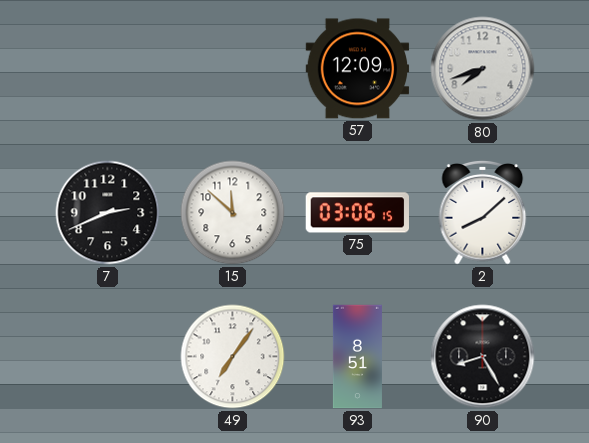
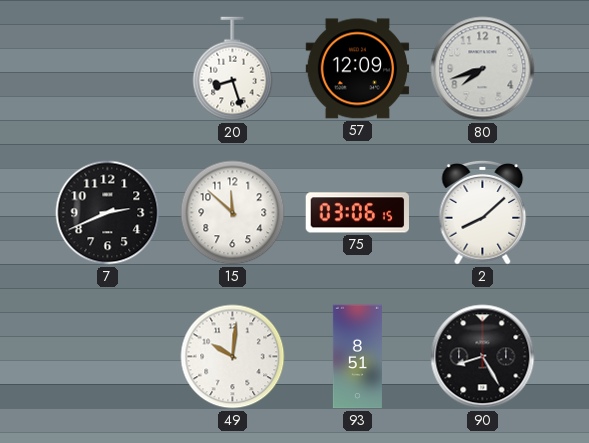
20: none -> 8:27 (233, 69)
49: 7:06 -> 10:01 (233, 357)
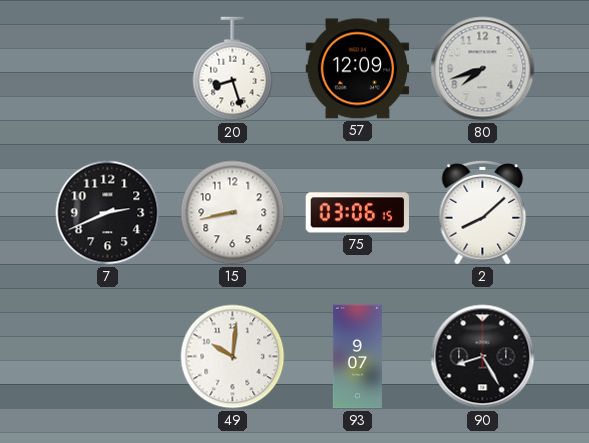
15: 11:52 -> 8:43 (233, 213)
93: 8:51 -> 9:07 (357, 357)
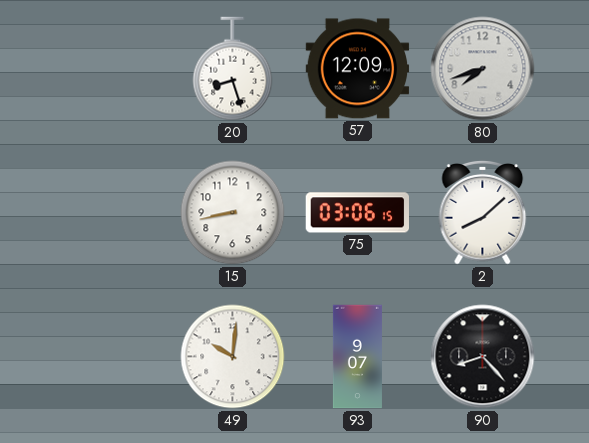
7: 2:41 -> none (108, 213)
90: 8:25 -> 8:23 (483, 357)
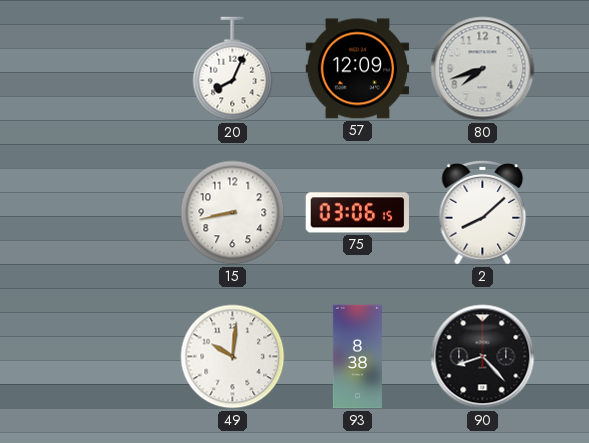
20: 8:27 -> 8:04 (233, 69)
93: 9:07 -> 8:38 (357, 357)
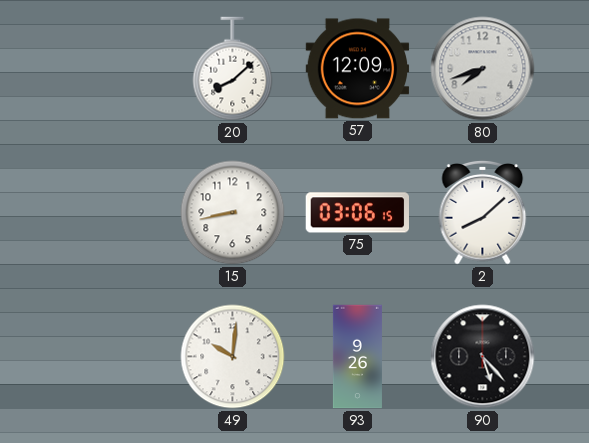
20: 8:04 -> 8:08 (233, 69)
93: 8:38 -> 9:26 (357, 357)
90: 8:23 -> 5:23 (483, 357)
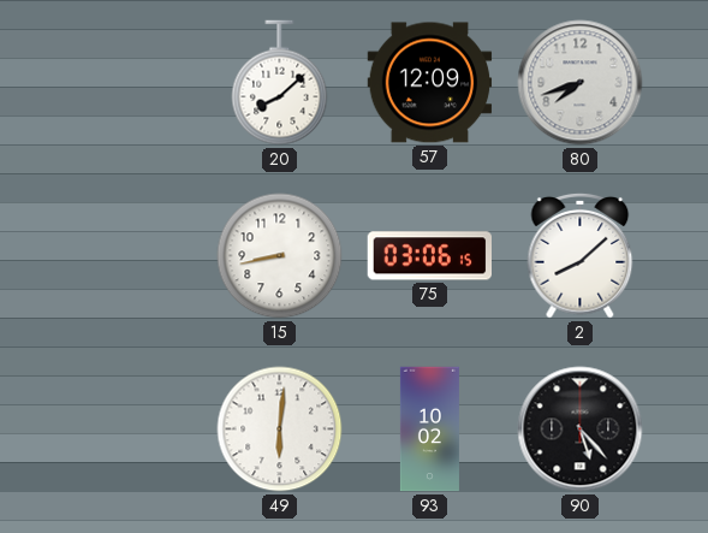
49: 10:01 -> 6:01 (280, 430)
93: 9:26 -> 10:02 (429, 430)
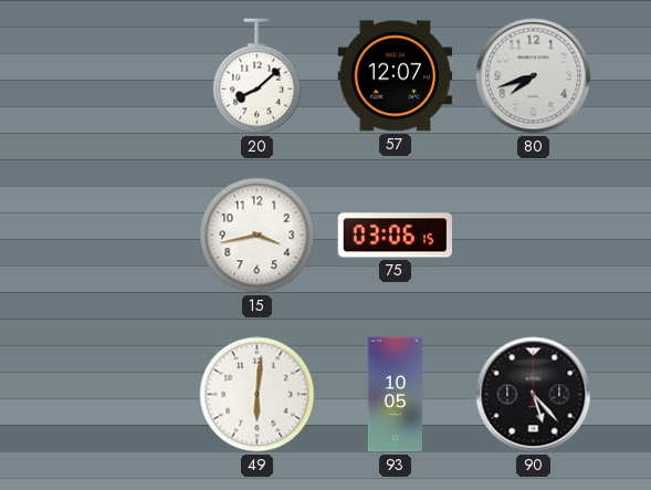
57: 12:09 -> 12:07 (396, 76)
15: 8:43 -> 3:43 (258, 236)
2: 8:08 -> none (581, 255)
93: 10:02 -> 10:05 (395, 395)
